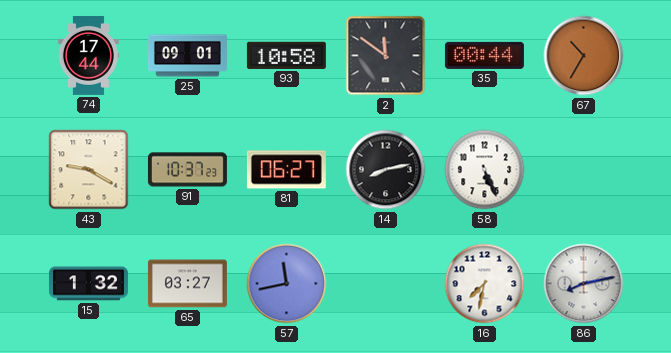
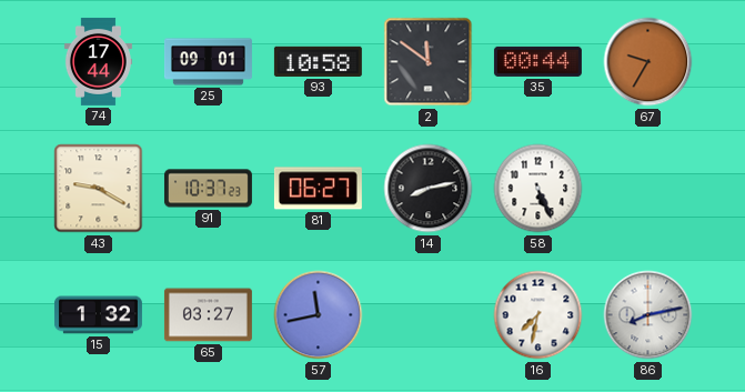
67: 10:35 -> 9:35 (648, 62)
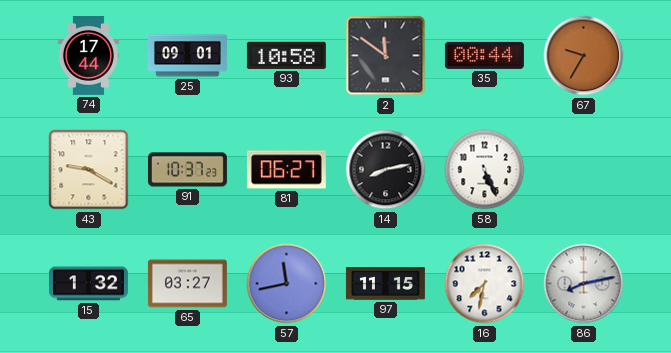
97: none -> 11:15 (385, 284)
